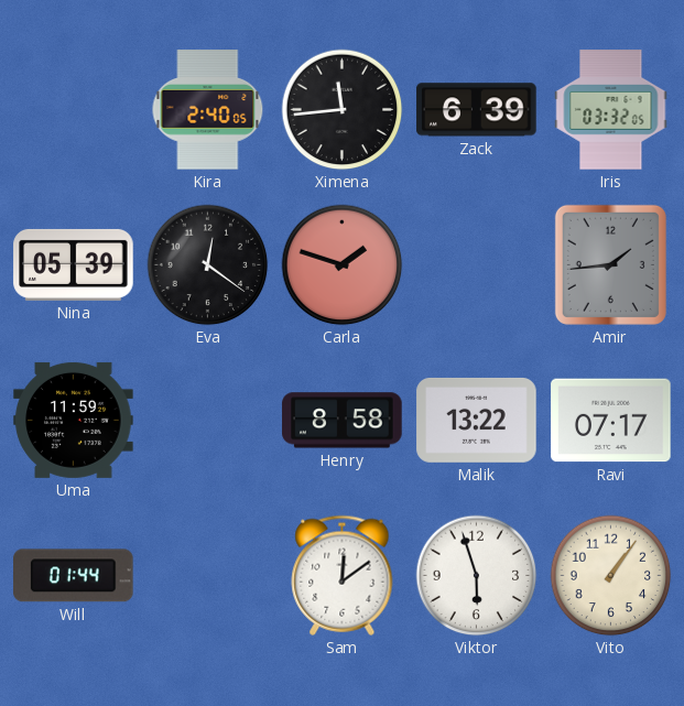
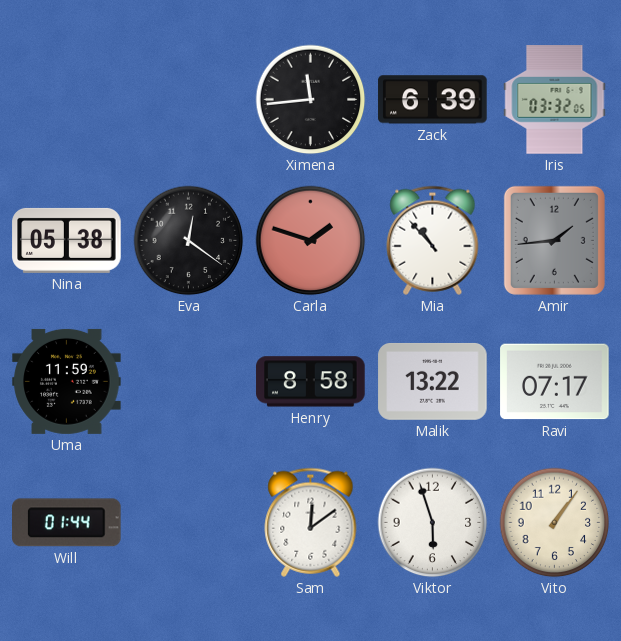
Kira: 2:40 -> none (208, 110)
Nina: 05:39 -> 05:38 (67, 240)
Mia: none -> 10:53 (433, 240)
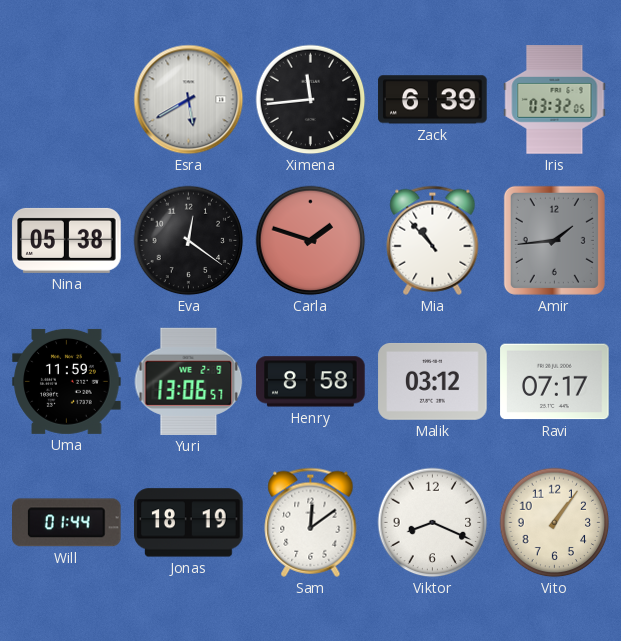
Esra: none -> 5:40 (189, 100)
Yuri: none -> 13:06 (189, 381)
Malik: 13:22 -> 03:12 (433, 381)
Jonas: none -> 18:19 (189, 523)
Viktor: 5:57 -> 8:19 (433, 523)
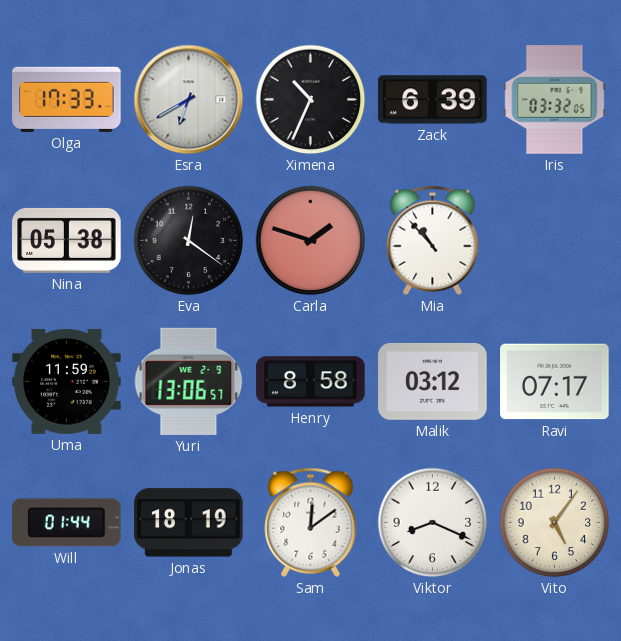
Olga: none -> 17:33 (67, 99)
Esra: 5:40 -> 6:40 (189, 100)
Ximena: 11:44 -> 10:34 (311, 100)
Amir: 1:44 -> none (554, 240)
Vito: 1:06 -> 5:06 (555, 523)
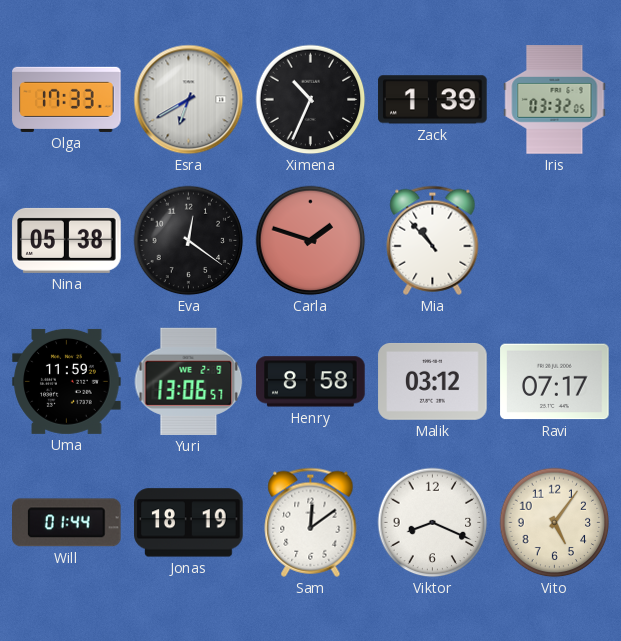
Zack: 6:39 -> 1:39 (433, 100)
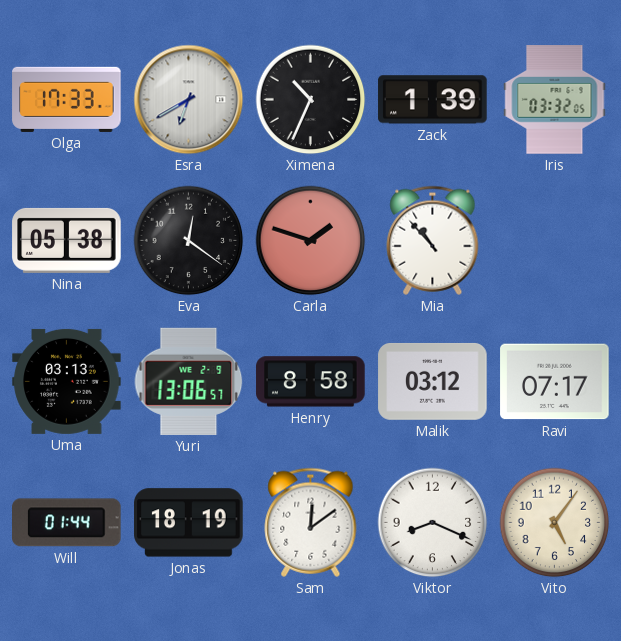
Uma: 11:59 -> 03:13 (67, 381)
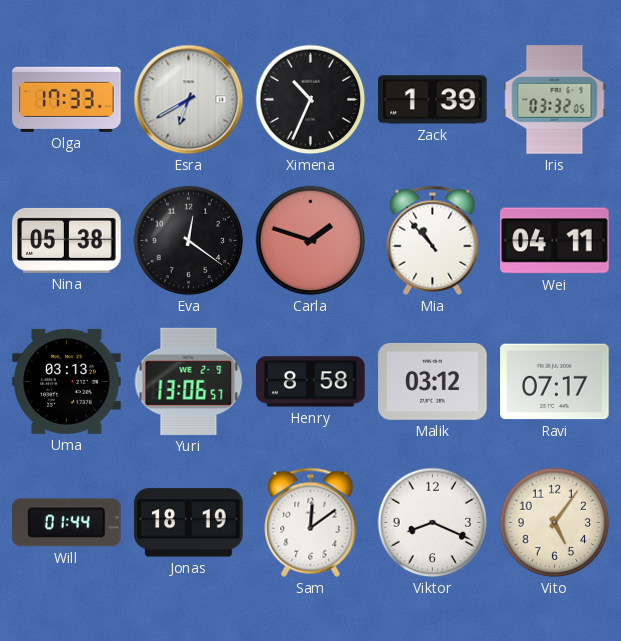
Wei: none -> 04:11 (555, 241)
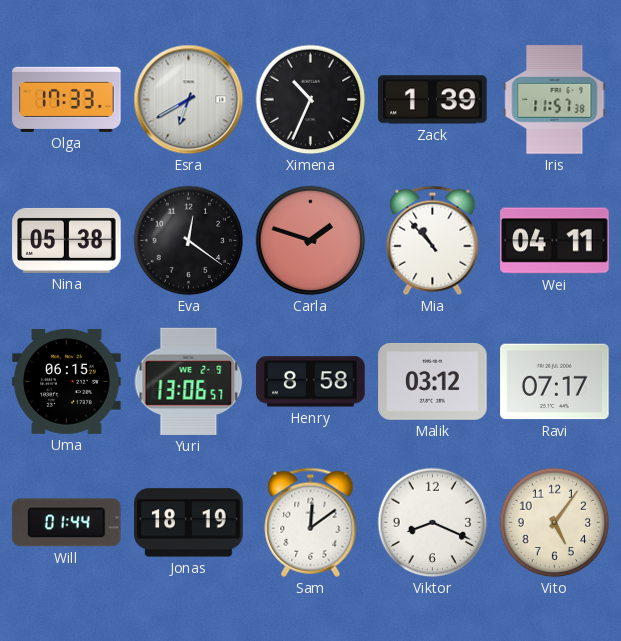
Iris: 03:32 -> 11:57 (555, 100)
Uma: 03:13 -> 06:15 (67, 381)
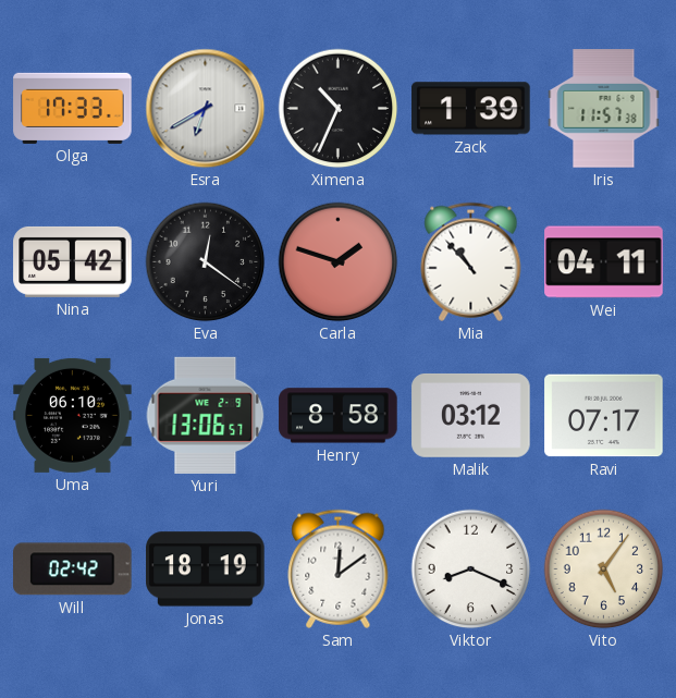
Nina: 05:38 -> 05:42 (73, 261)
Uma: 06:15 -> 06:10 (73, 415)
Will: 01:44 -> 02:42 (73, 570)
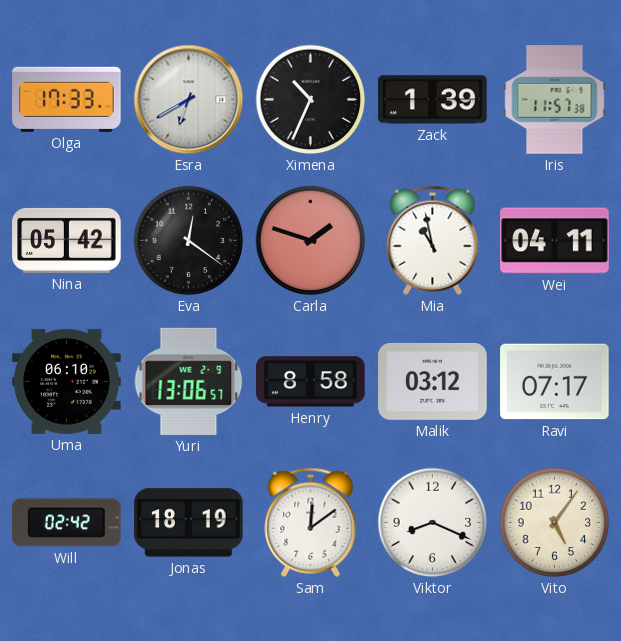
Mia: 10:53 -> 10:58 (433, 240)
